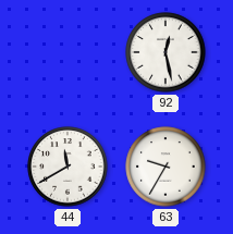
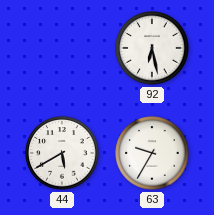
92: 12:28 -> 6:28 (152, 48)
44: 11:40 -> 5:40 (62, 153)
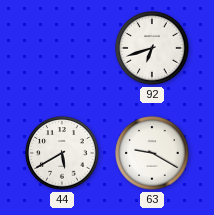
92: 6:28 -> 6:42 (152, 48)
63: 9:35 -> 9:20 (152, 153)
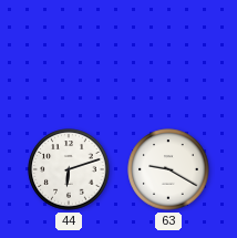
92: 6:42 -> none (152, 48)
44: 5:40 -> 6:12 (69, 169)
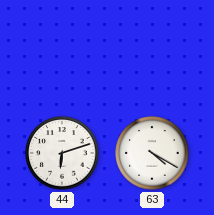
63: 9:20 -> 4:20 (152, 153)
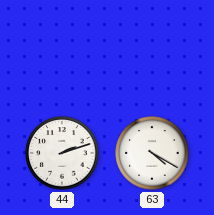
44: 6:12 -> 2:12 (62, 153)
